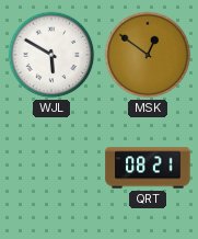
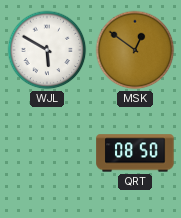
QRT: 08:21 -> 08:50 (135, 153)
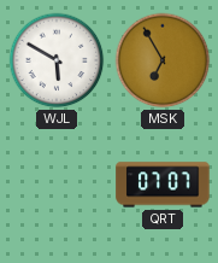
MSK: 12:51 -> 6:55 (163, 60)
QRT: 08:50 -> 07:07 (163, 185)
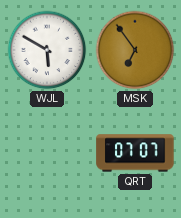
MSK: 6:55 -> 6:54 (135, 50)
